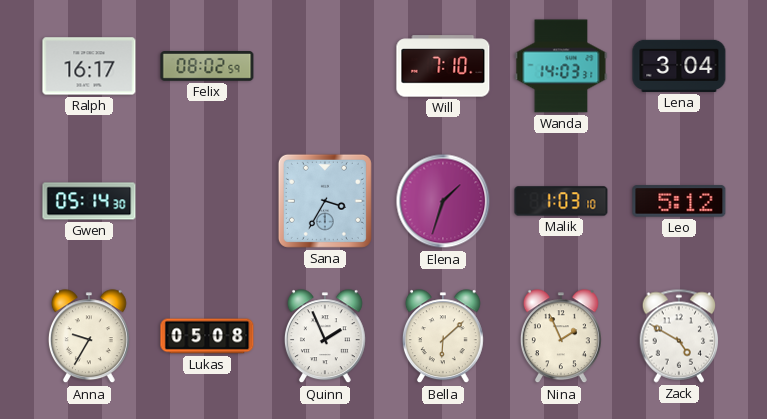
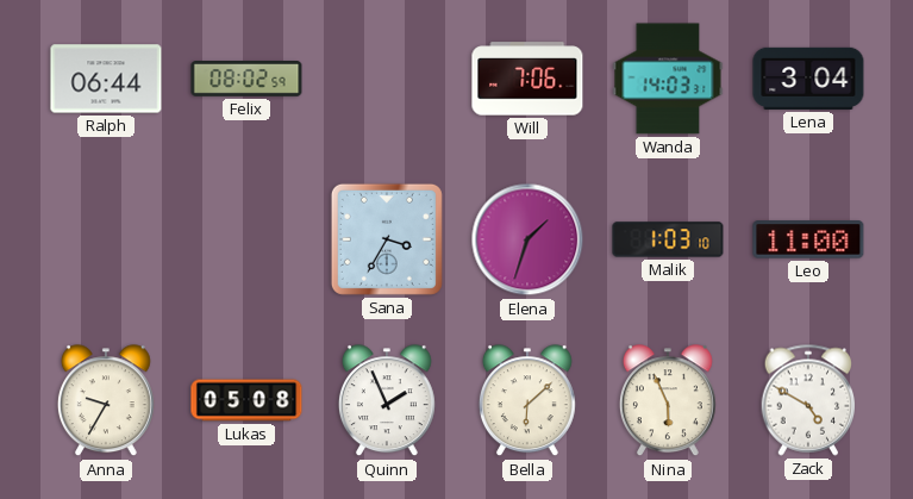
Ralph: 16:17 -> 06:44 (106, 79)
Will: 7:10 -> 7:06 (527, 79)
Gwen: 05:14 -> none (89, 201)
Leo: 5:12 -> 11:00 (808, 239)
Nina: 1:56 -> 5:56 (668, 401)
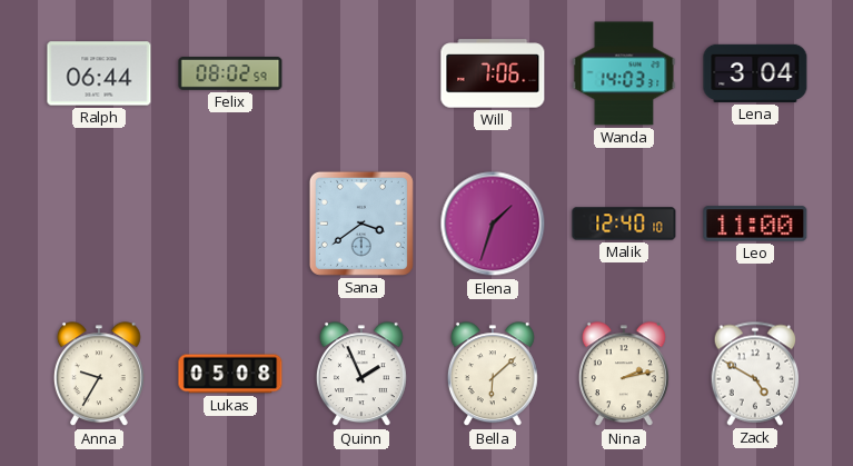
Sana: 3:35 -> 3:39 (361, 224)
Malik: 1:03 -> 12:40 (624, 224)
Nina: 5:56 -> 2:13 (624, 375)
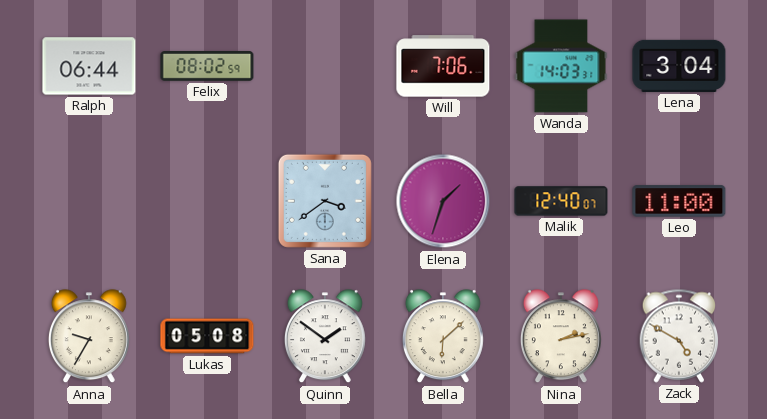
Malik: 12:40:10 -> 12:40:07 (561, 201)
Quinn: 1:56 -> 1:51 (325, 337)
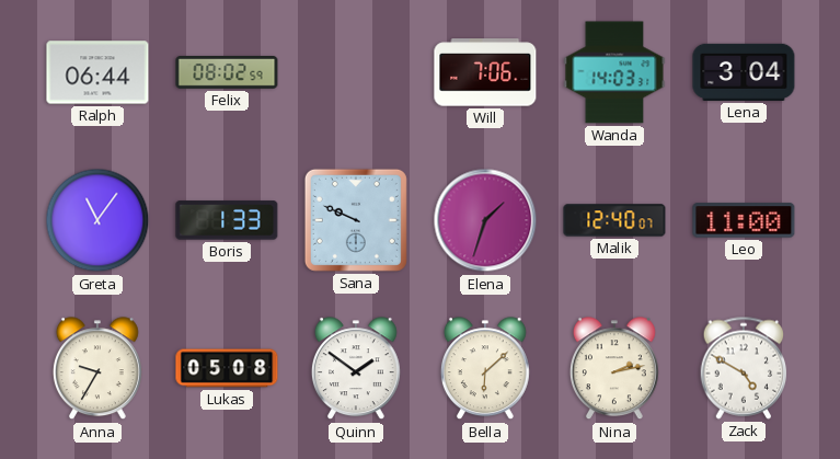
Greta: none -> 11:06 (97, 220)
Boris: none -> 1:33 (227, 220)
Sana: 3:39 -> 9:49 (356, 220)
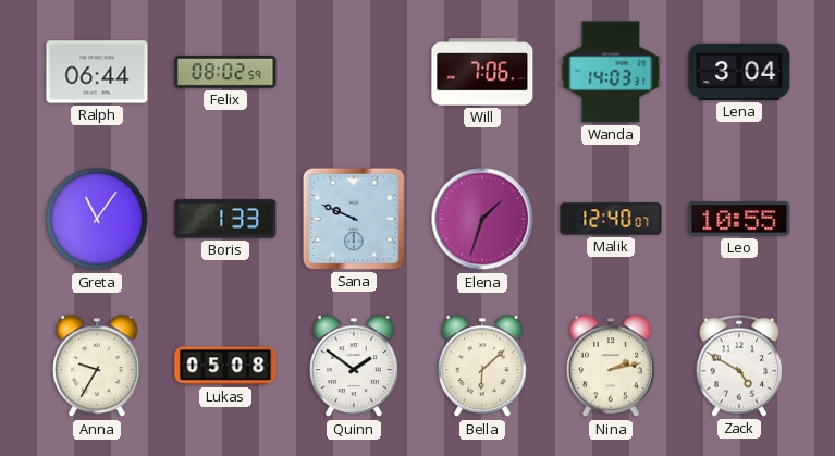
Leo: 11:00 -> 10:55 (739, 219)
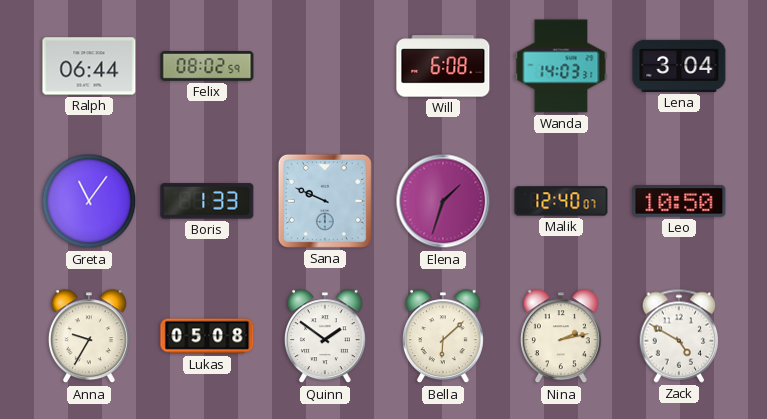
Will: 7:06 -> 6:08 (443, 66)
Leo: 10:55 -> 10:50 (679, 201)
